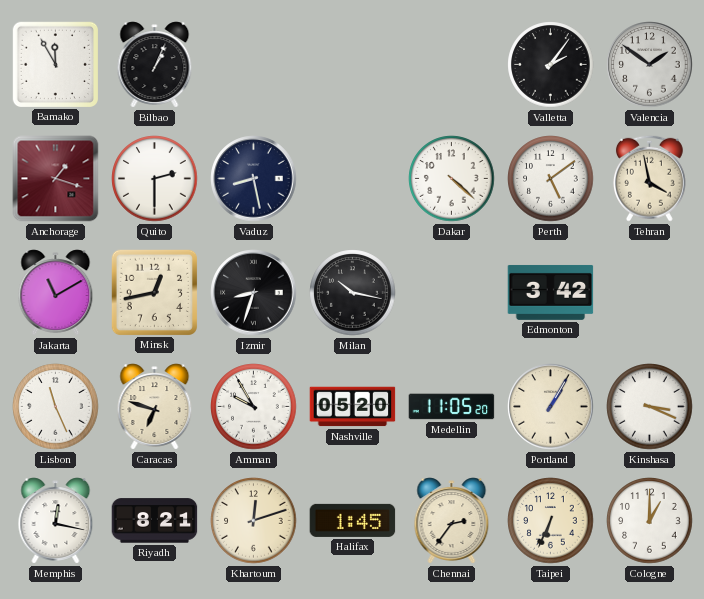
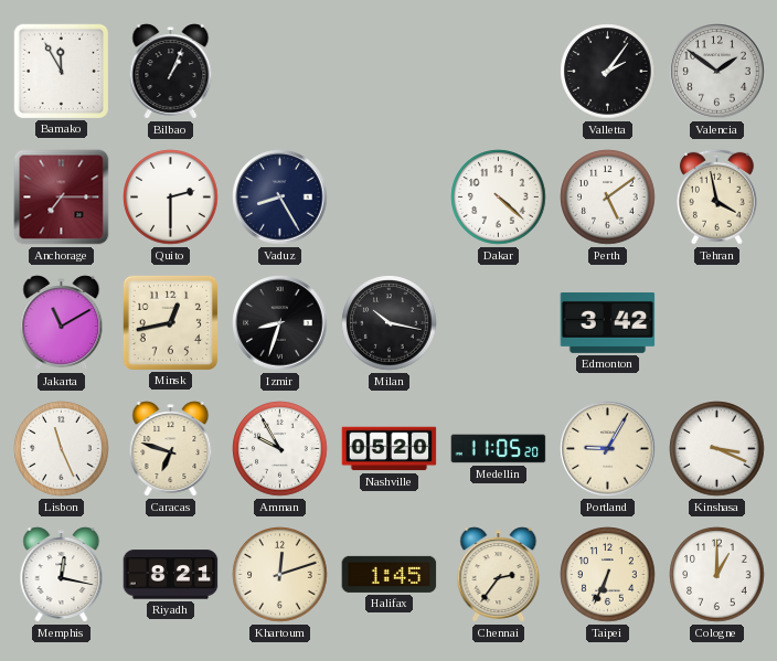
Anchorage: 1:18 -> 7:15 (62, 198)
Vaduz: 8:28 -> 8:25 (280, 198)
Portland: 1:05 -> 9:05 (608, 449)
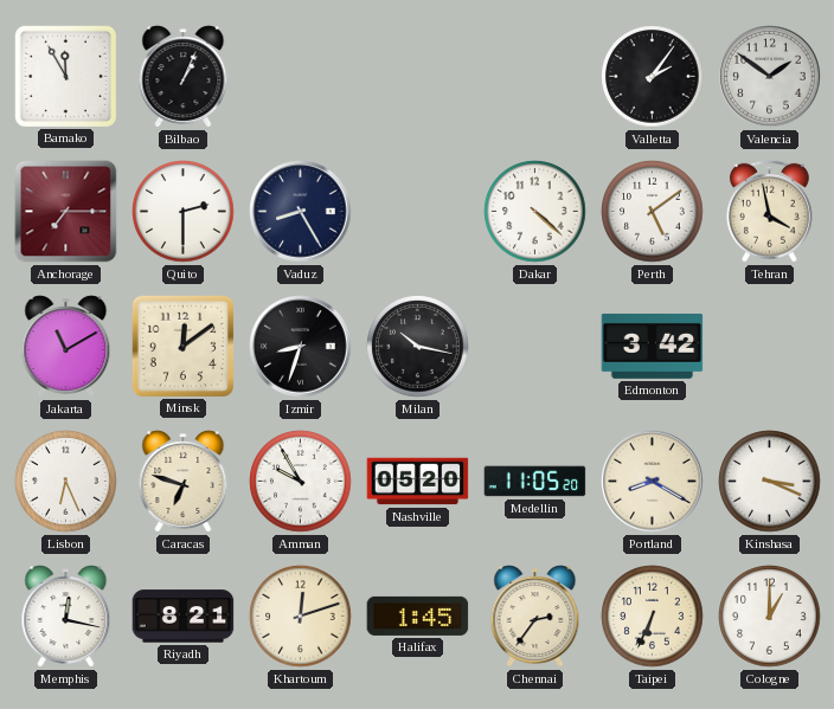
Minsk: 12:43 -> 12:09 (182, 346)
Lisbon: 11:26 -> 6:26 (66, 482)
Portland: 9:05 -> 8:20 (653, 482)
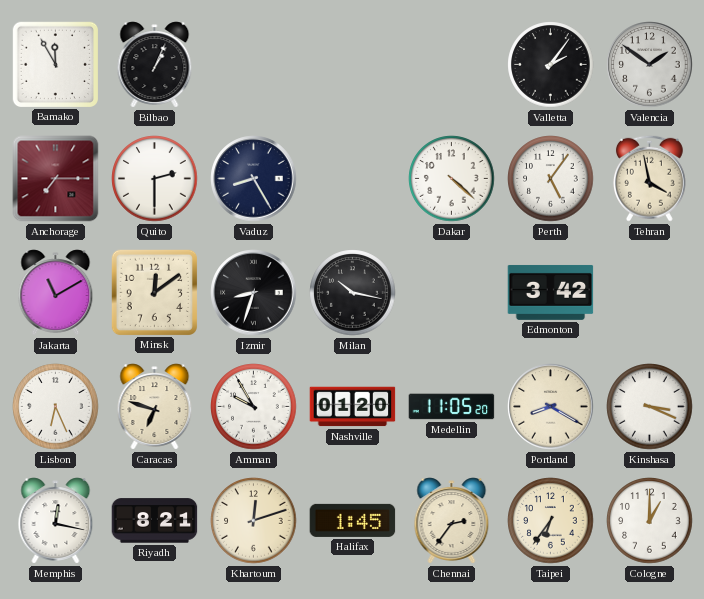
Perth: 5:09 -> 5:06 (551, 179)
Nashville: 05:20 -> 01:20 (353, 407)
Taipei: 6:34 -> 6:36 (551, 521)
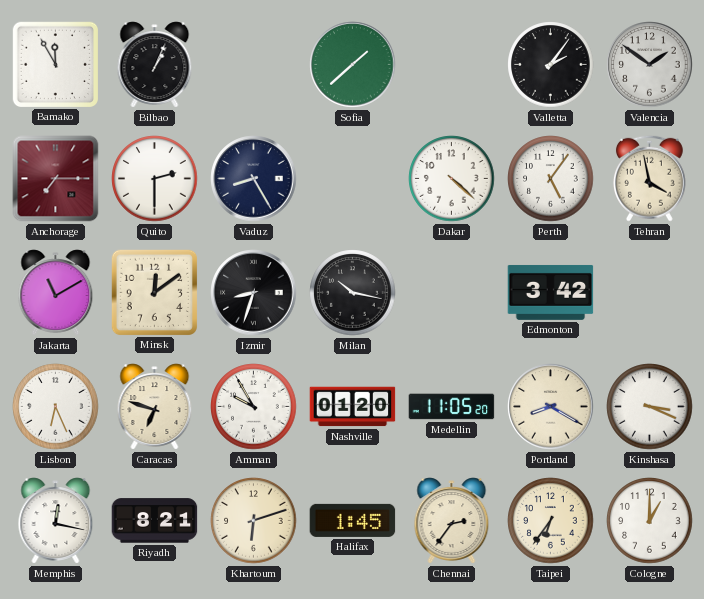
Sofia: none -> 1:38 (353, 65)
Khartoum: 12:12 -> 6:12 (254, 521)
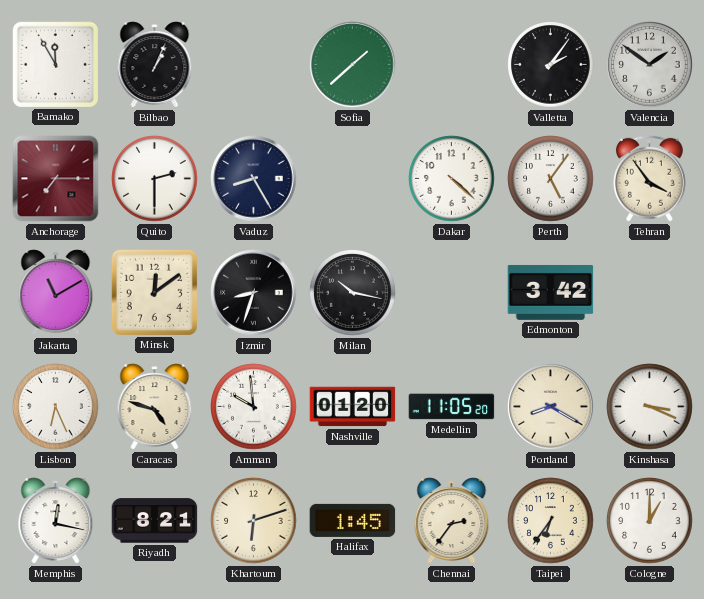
Tehran: 3:58 -> 3:54 (649, 178)
Caracas: 6:48 -> 4:48 (155, 407)
Amman: 9:55 -> 9:59 (254, 407)
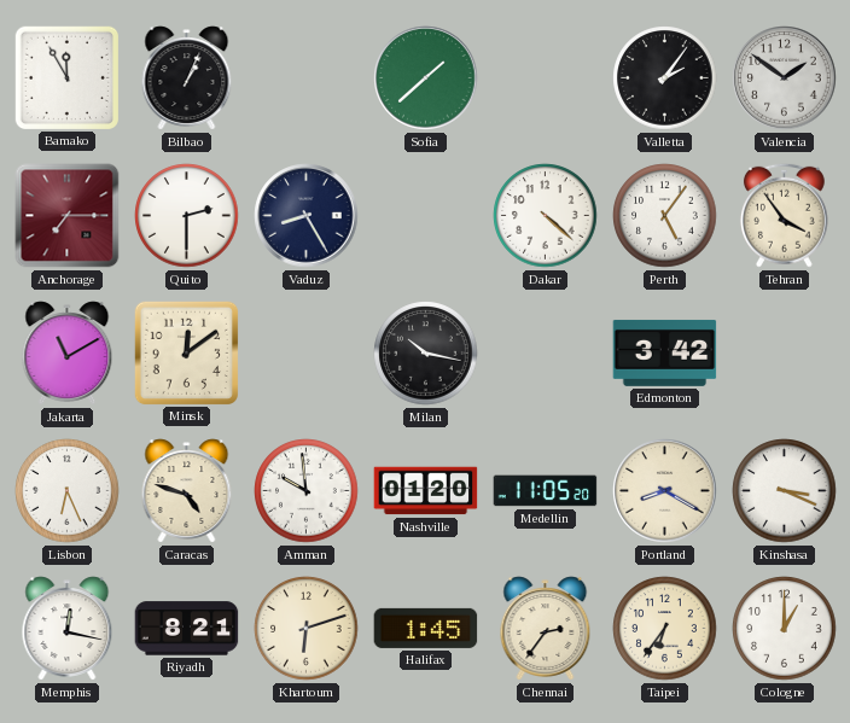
Izmir: 8:33 -> none (254, 293)
